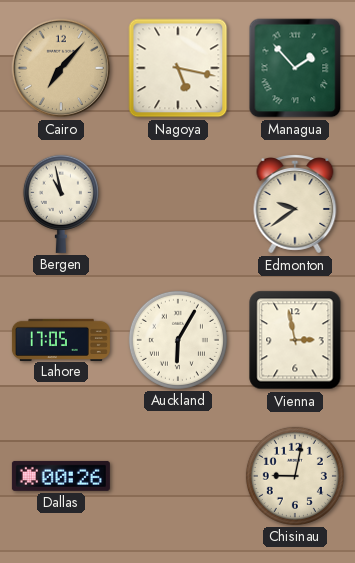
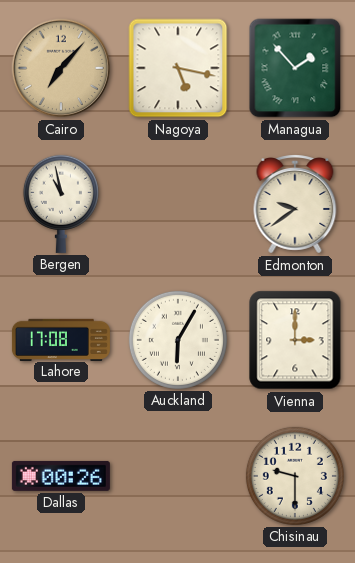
Lahore: 17:05 -> 17:08 (61, 339)
Vienna: 2:58 -> 3:00 (295, 340)
Chisinau: 9:02 -> 9:30 (295, 476)
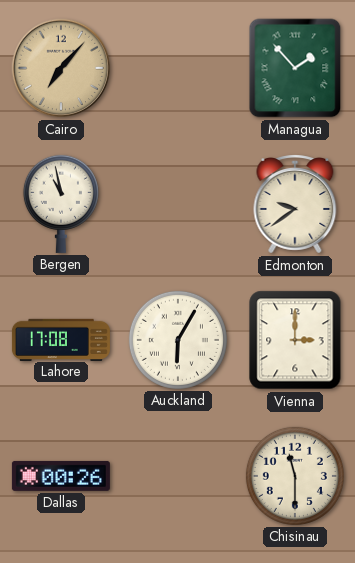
Nagoya: 5:17 -> none (178, 68)
Chisinau: 9:30 -> 11:30 (295, 476)
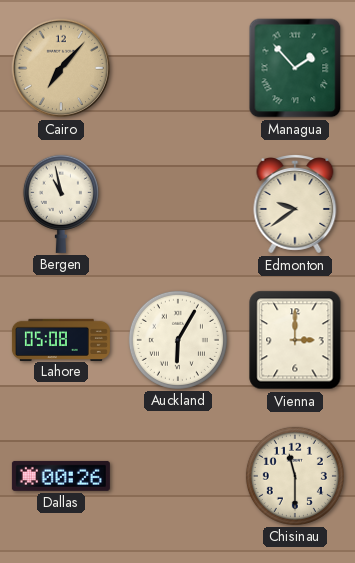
Lahore: 17:08 -> 05:08 (61, 339)
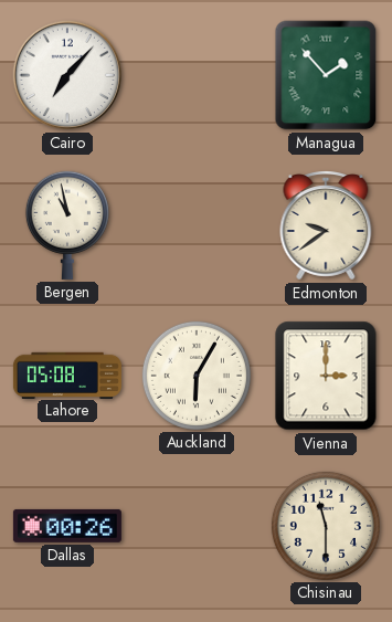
Cairo dial: champagne -> white (67, 75)
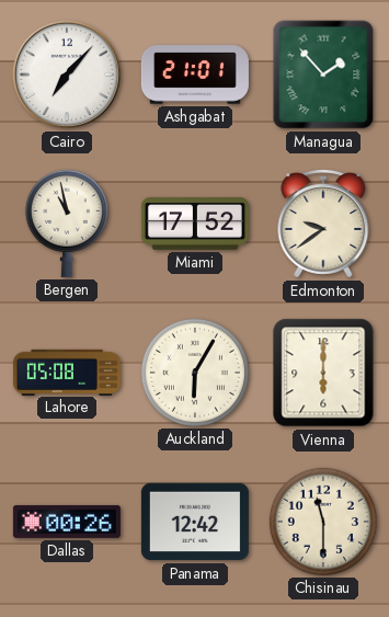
Ashgabat: none -> 21:01 (195, 75)
Miami: none -> 17:52 (195, 224)
Vienna: 3:00 -> 6:00 (323, 373)
Panama: none -> 12:42 (195, 522)
